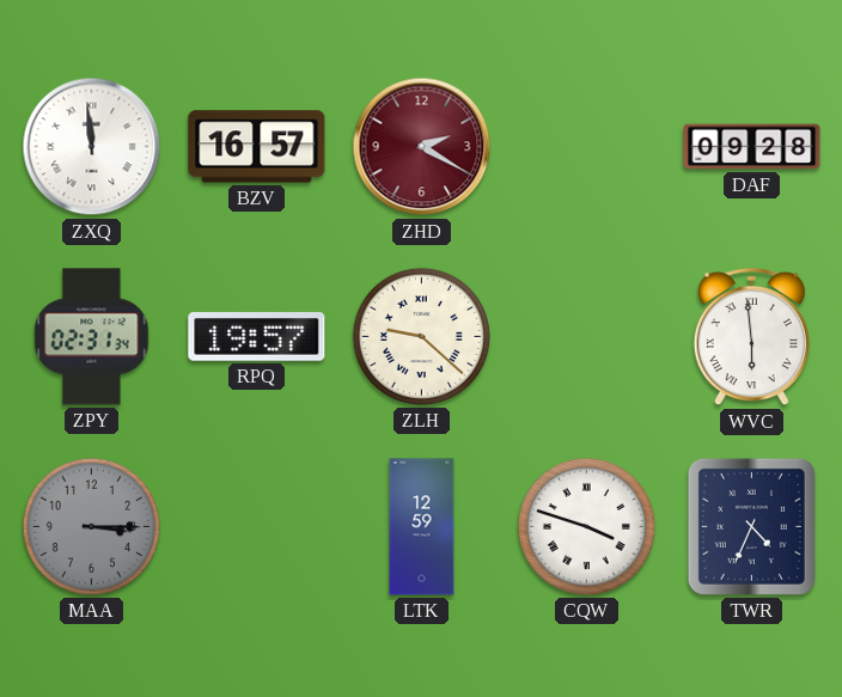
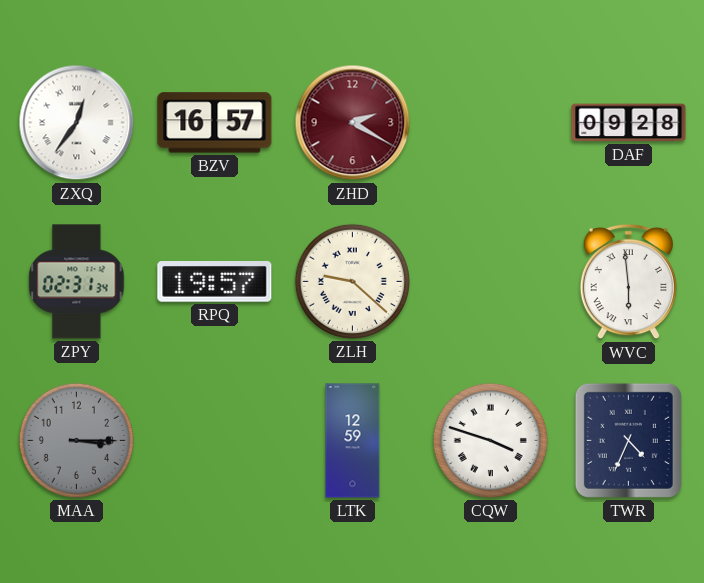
ZXQ: 11:59 -> 12:36 (77, 123)
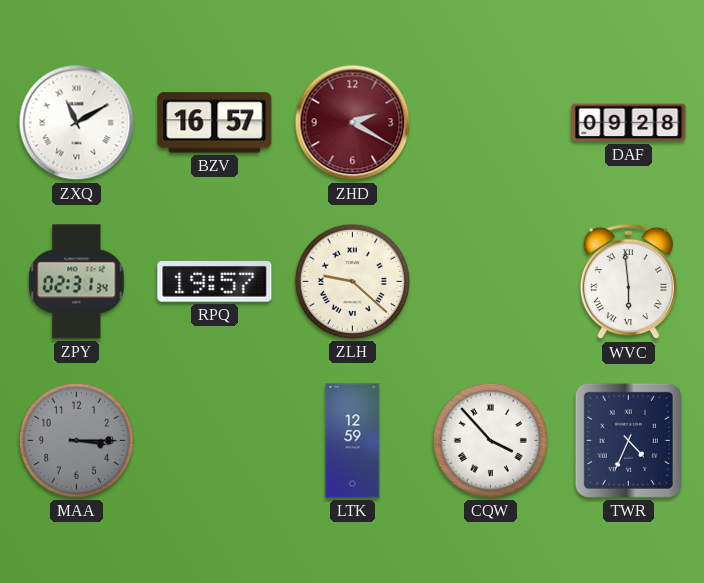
ZXQ: 12:36 -> 11:10 (77, 123)
CQW: 3:48 -> 3:53 (490, 440)
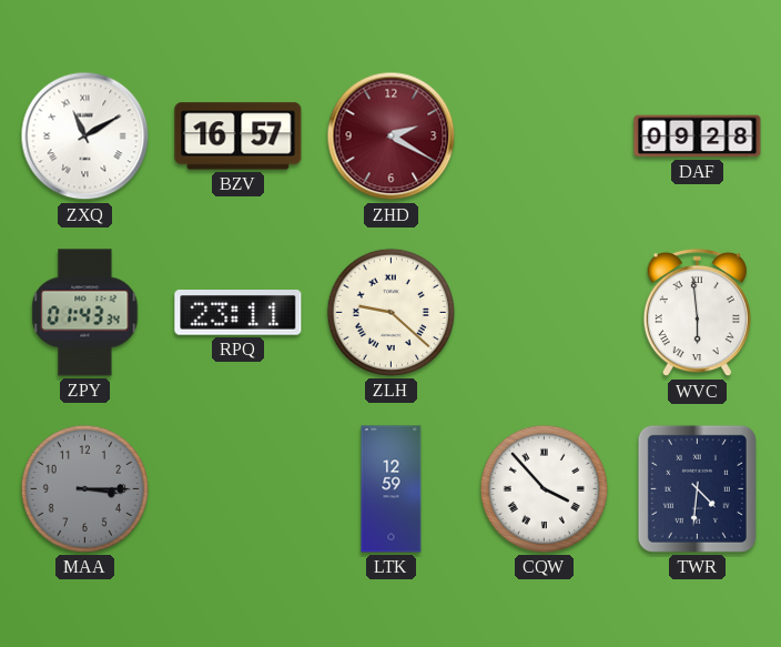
ZPY: 02:31 -> 01:43 (85, 313)
RPQ: 19:57 -> 23:11 (239, 313)
TWR: 4:34 -> 4:31 (697, 488)
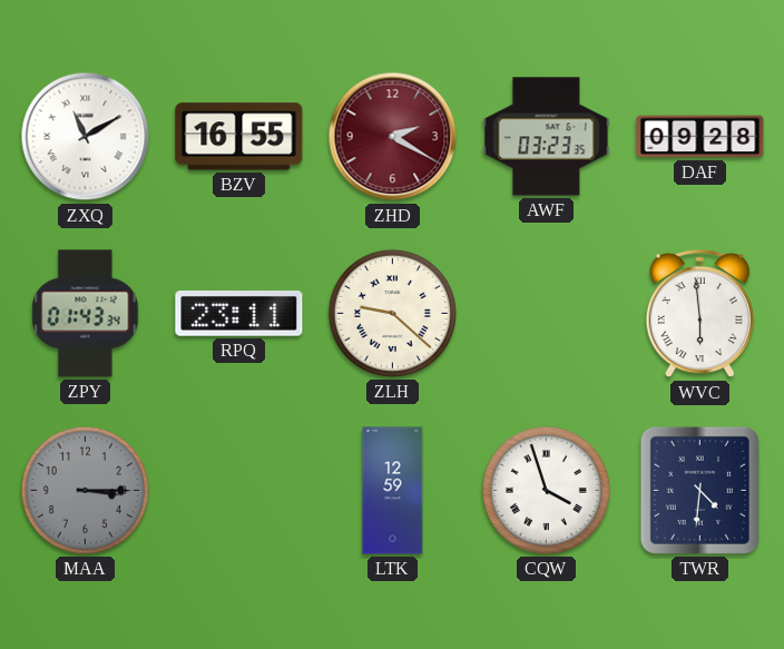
BZV: 16:57 -> 16:55 (239, 137)
AWF: none -> 03:23 (547, 137)
CQW: 3:53 -> 3:57 (546, 490)
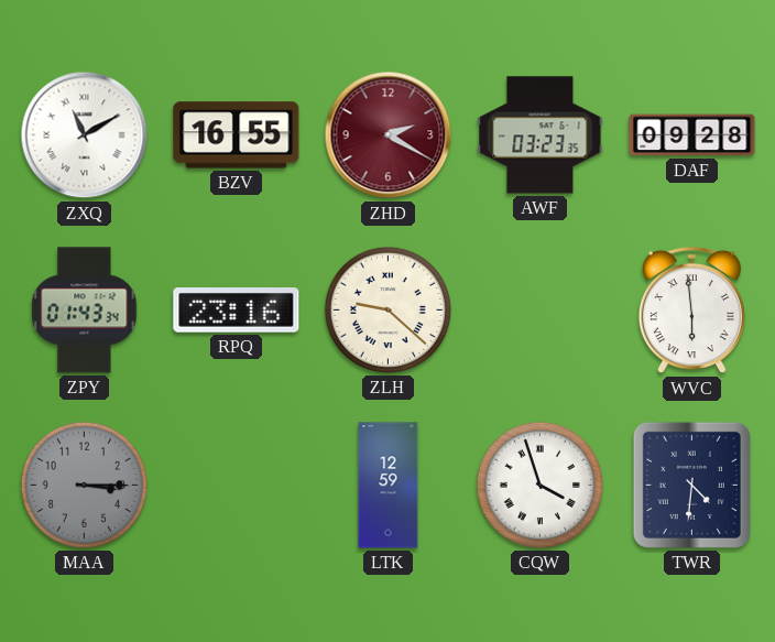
RPQ: 23:11 -> 23:16 (237, 311)
